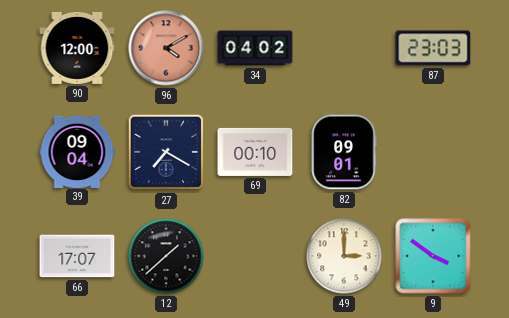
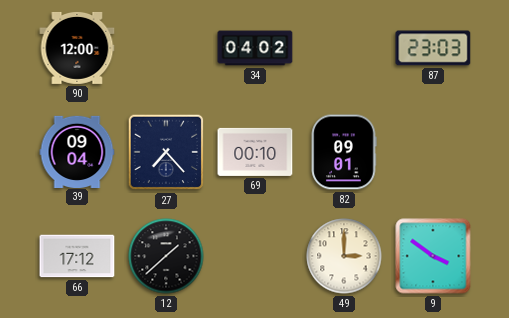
96: 4:10 -> none (166, 48)
27: 7:20 -> 7:23 (166, 152)
66: 17:07 -> 17:12 (77, 256)
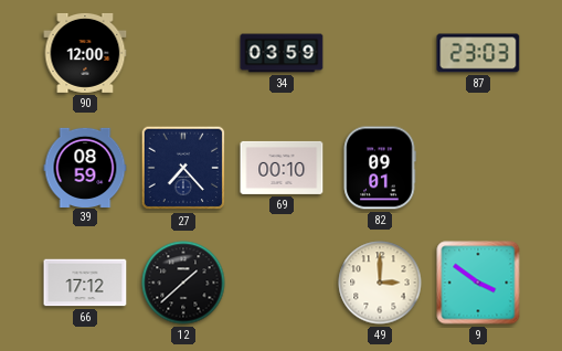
34: 04:02 -> 03:59 (282, 53)
39: 09:04 -> 08:59 (85, 167)
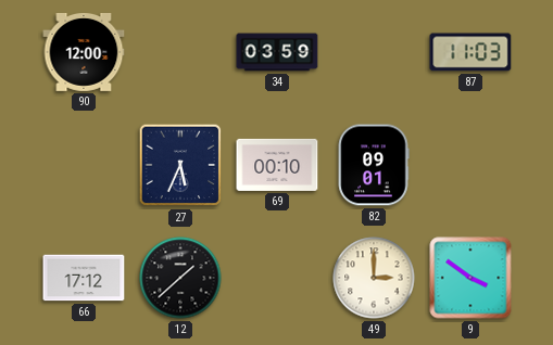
87: 23:03 -> 11:03 (470, 52)
39: 08:59 -> none (85, 167)
27: 7:23 -> 5:34 (180, 165)
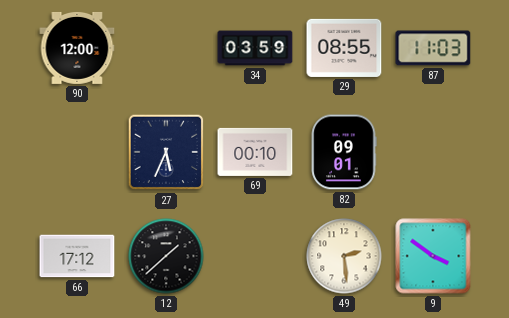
29: none -> 08:55 (344, 48)
49: 3:00 -> 2:29 (344, 256)
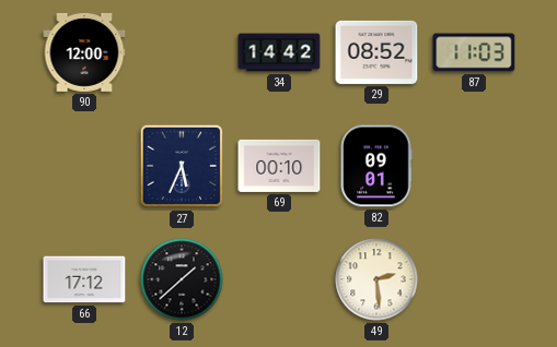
34: 03:59 -> 14:42 (279, 52)
29: 08:55 -> 08:52 (376, 52)
9: 3:51 -> none (433, 256)
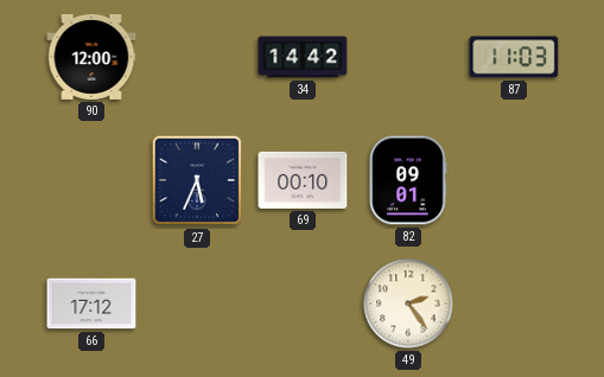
29: 08:52 -> none (376, 52)
12: 1:38 -> none (182, 279)
49: 2:29 -> 2:24 (408, 303)
